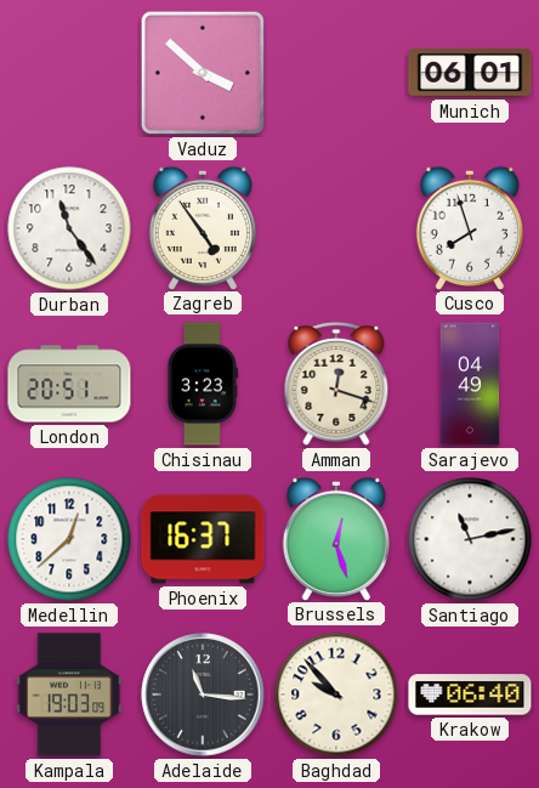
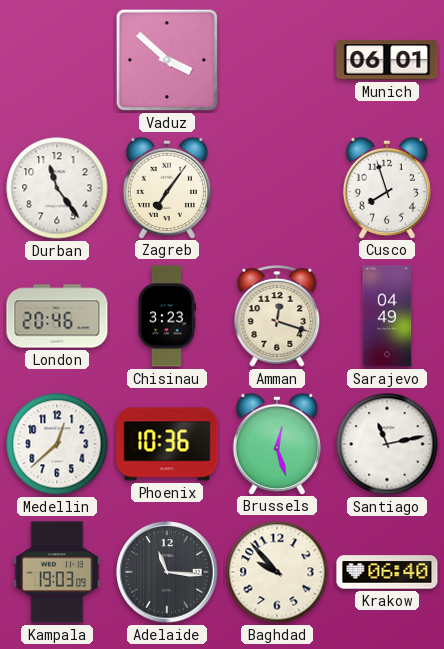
Zagreb: 4:54 -> 7:06 (167, 187)
London: 20:51 -> 20:46 (57, 316)
Phoenix: 16:37 -> 10:36 (167, 444)
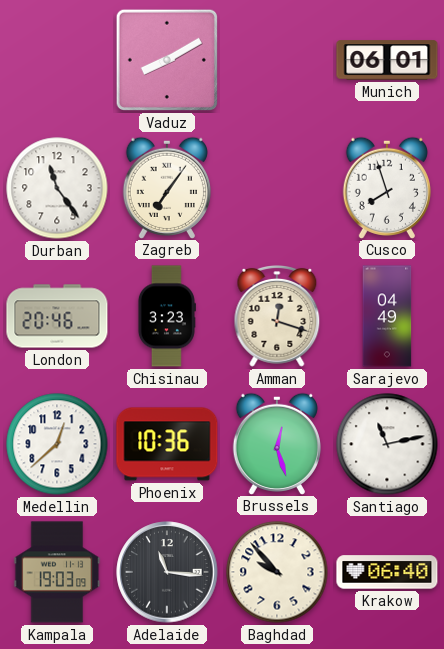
Vaduz: 3:52 -> 8:10 (167, 60)
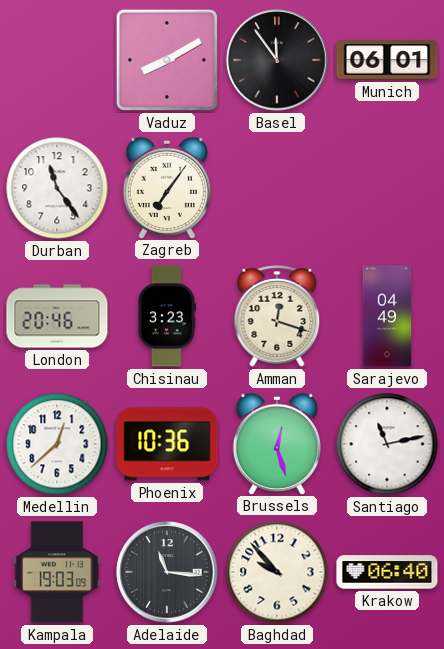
Basel: none -> 11:54 (277, 60)
Cusco: 7:57 -> none (387, 187)
